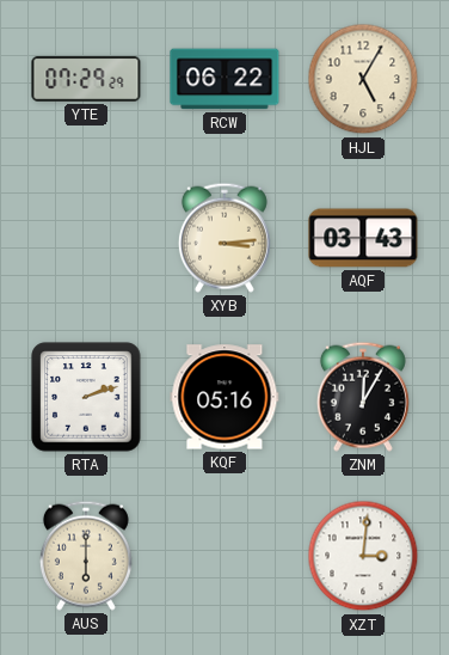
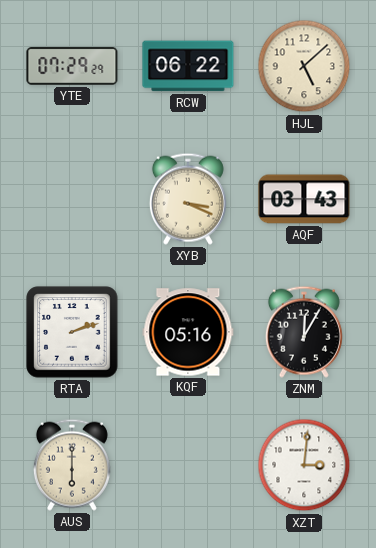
HJL: 5:05 -> 5:08 (304, 66)
XYB: 3:14 -> 3:19 (188, 199)
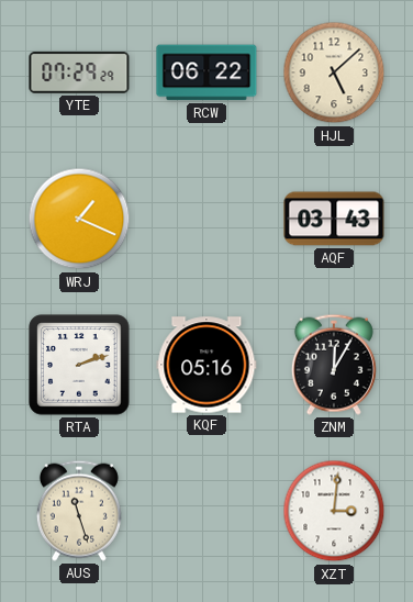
WRJ: none -> 1:19 (79, 219)
XYB: 3:19 -> none (188, 199)
AUS: 6:00 -> 11:27 (79, 511)
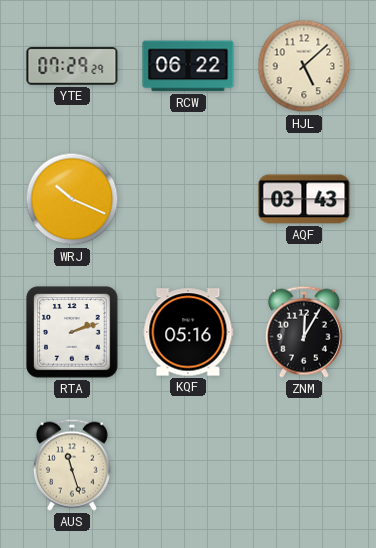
WRJ: 1:19 -> 10:19 (72, 199)
XZT: 3:01 -> none (334, 511)
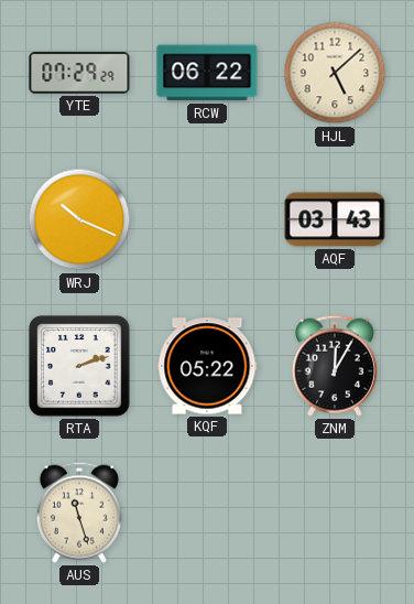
KQF: 05:16 -> 05:22 (207, 366)
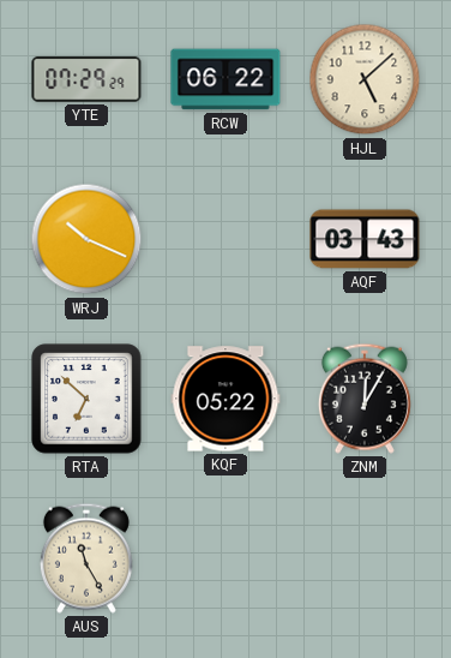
RTA: 2:12 -> 6:52 (86, 399)
AUS: 11:27 -> 11:25 (86, 558)
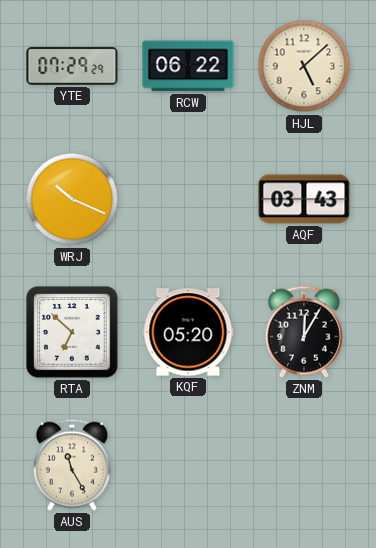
KQF: 05:22 -> 05:20 (188, 332)
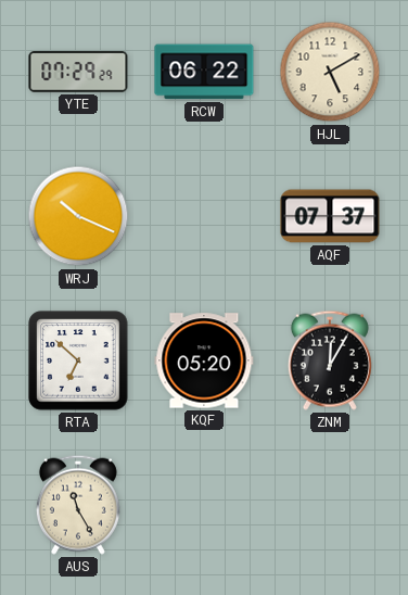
HJL: 5:08 -> 5:10 (330, 72)
AQF: 03:43 -> 07:37 (330, 216)
